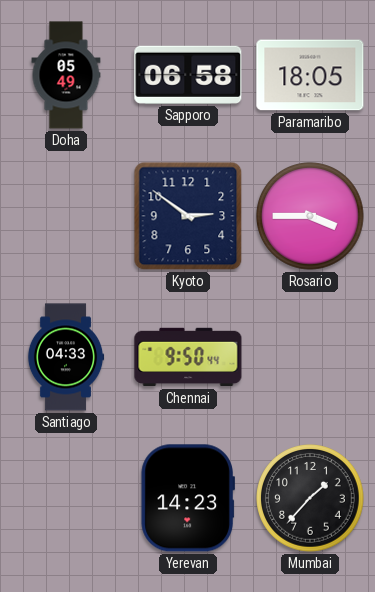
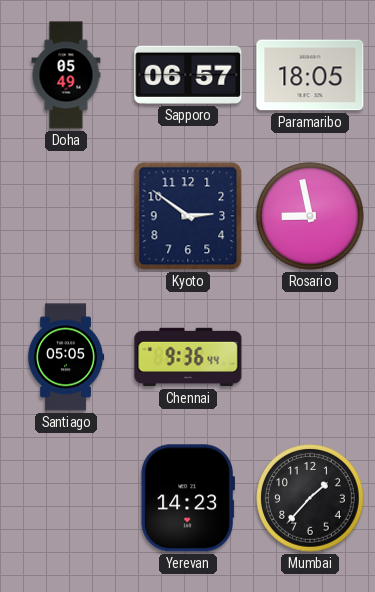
Sapporo: 06:58 -> 06:57 (188, 75)
Rosario: 3:45 -> 8:58 (310, 216)
Santiago: 04:33 -> 05:05 (66, 357)
Chennai: 9:50 -> 9:36 (188, 357)
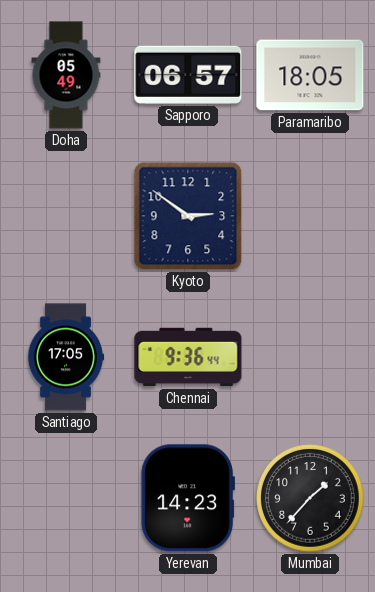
Rosario: 8:58 -> none (310, 216)
Santiago: 05:05 -> 17:05 (66, 357)
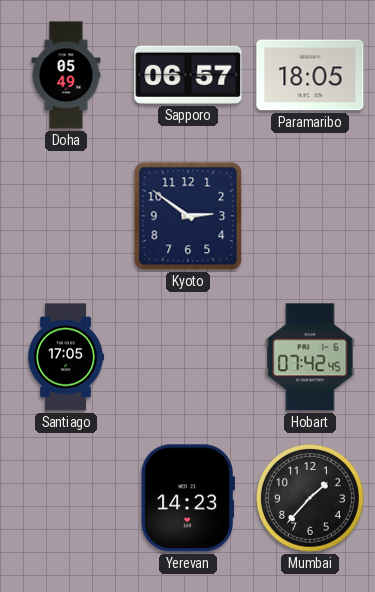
Chennai: 9:36 -> none (188, 357)
Hobart: none -> 07:42 (310, 357)
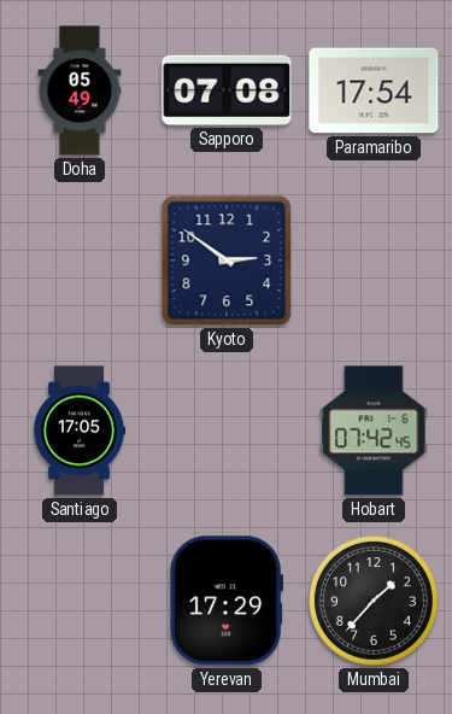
Sapporo: 06:57 -> 07:08 (227, 90)
Paramaribo: 18:05 -> 17:54 (374, 90)
Yerevan: 14:23 -> 17:29 (225, 601)
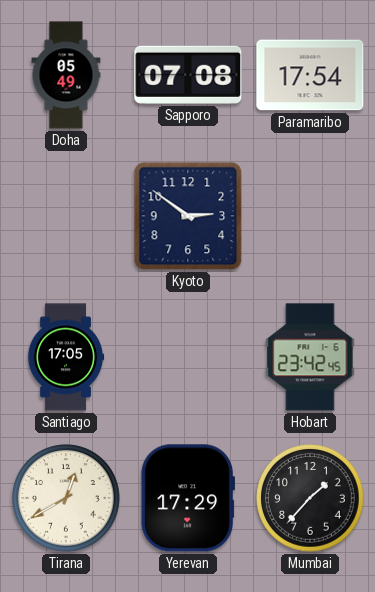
Hobart: 07:42 -> 23:42 (310, 357)
Tirana: none -> 12:40 (66, 498)
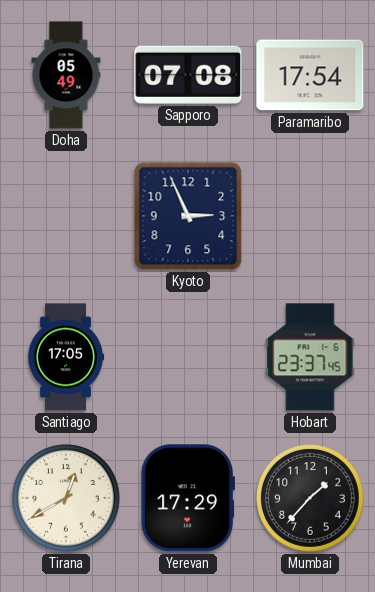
Kyoto: 2:51 -> 2:56 (188, 216)
Hobart: 23:42 -> 23:37 (310, 357)
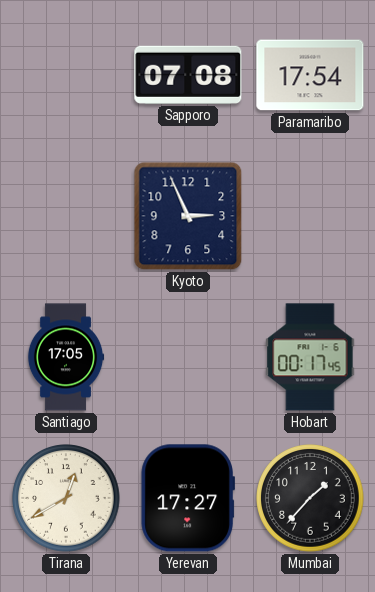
Doha: 05:49 -> none (66, 75)
Hobart: 23:37 -> 00:17 (310, 357)
Yerevan: 17:29 -> 17:27 (187, 498)
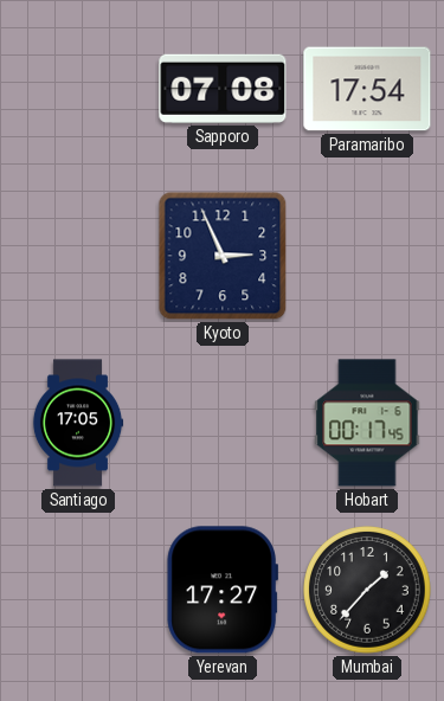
Tirana: 12:40 -> none (66, 498)
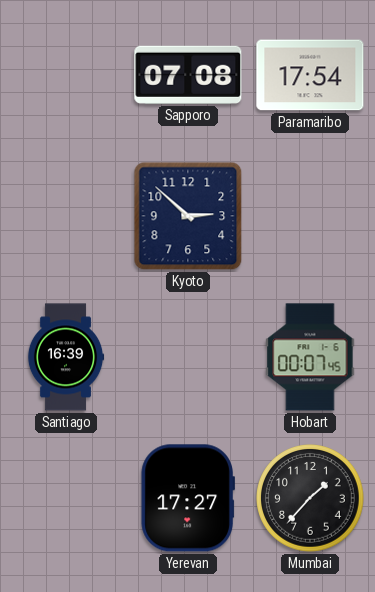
Kyoto: 2:56 -> 2:52 (188, 216)
Santiago: 17:05 -> 16:39 (66, 357)
Hobart: 00:17 -> 00:07 (310, 357)
